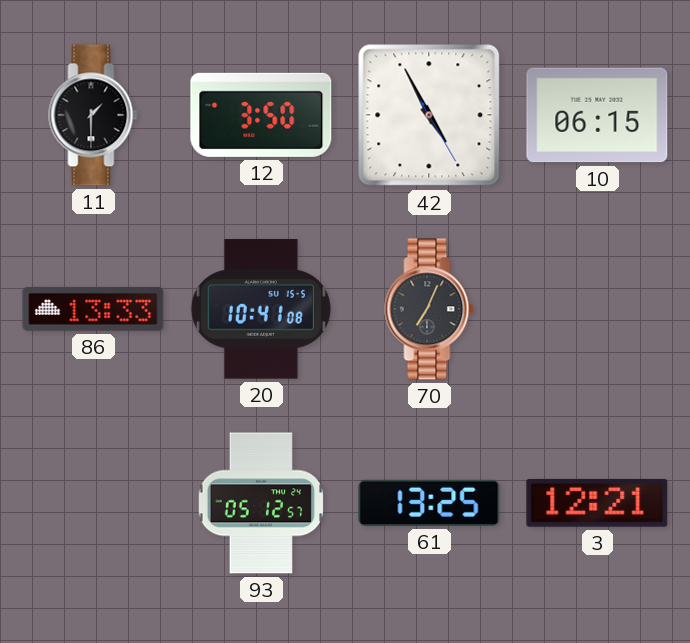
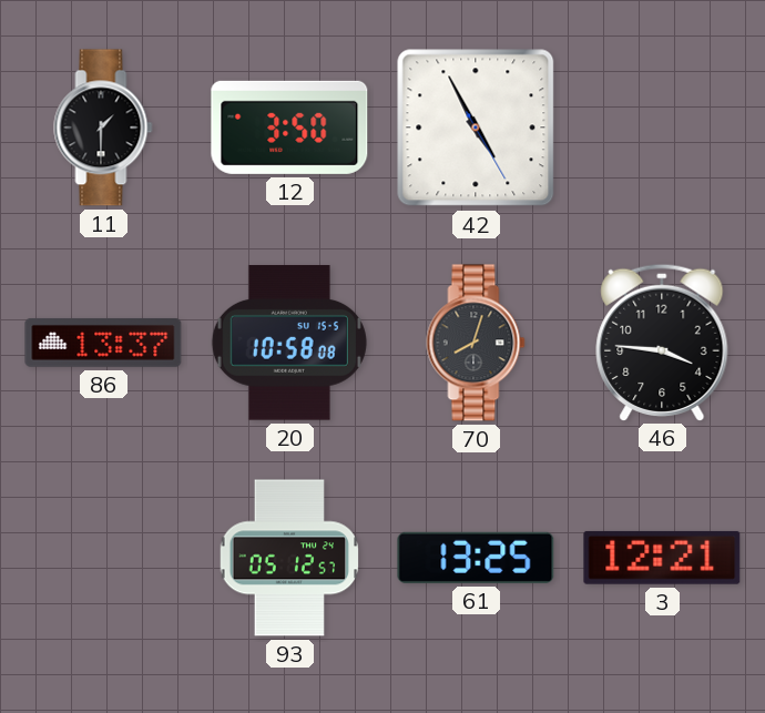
10: 06:15 -> none (597, 115)
86: 13:33 -> 13:37 (103, 343)
20: 10:41 -> 10:58 (289, 343)
70: 7:04 -> 8:03 (476, 343)
46: none -> 3:46 (662, 342)
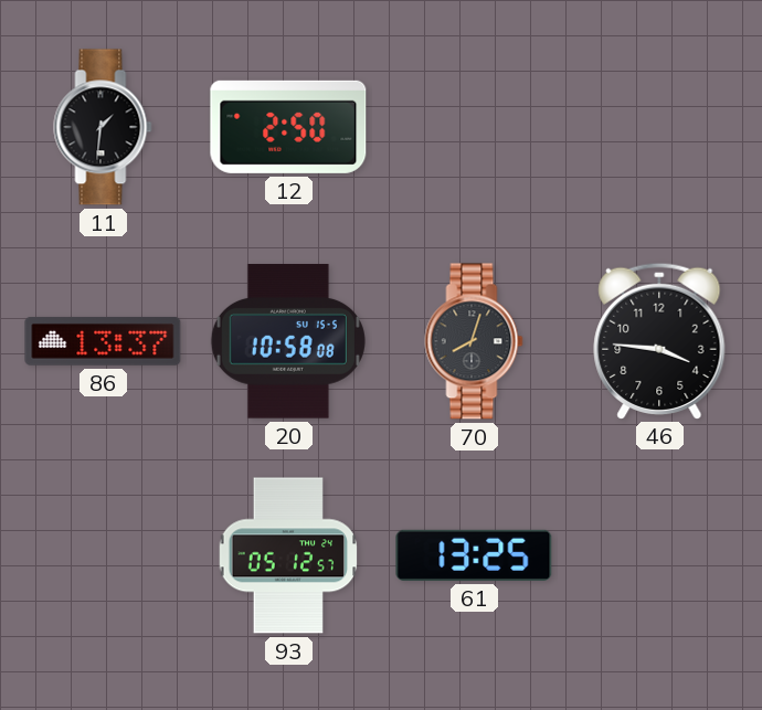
11: 1:30 -> 1:31 (103, 127)
12: 3:50 -> 2:50 (288, 127)
42: 4:55 -> none (476, 128)
3: 12:21 -> none (662, 558)
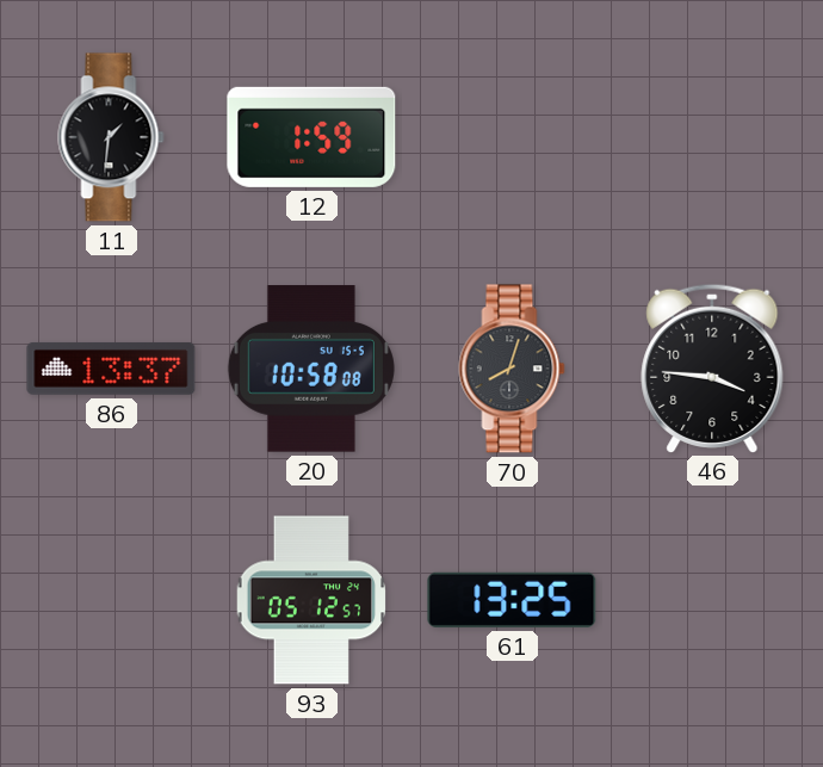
12: 2:50 -> 1:59 (311, 137)
